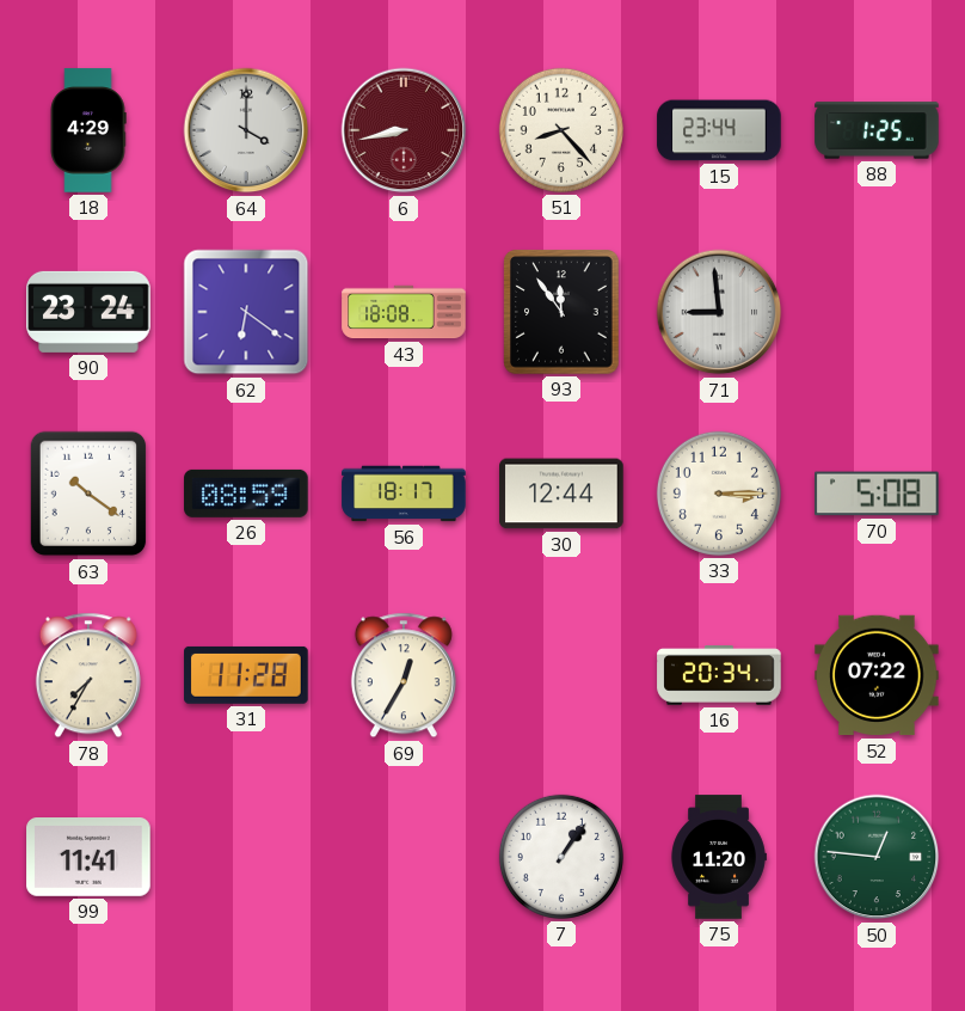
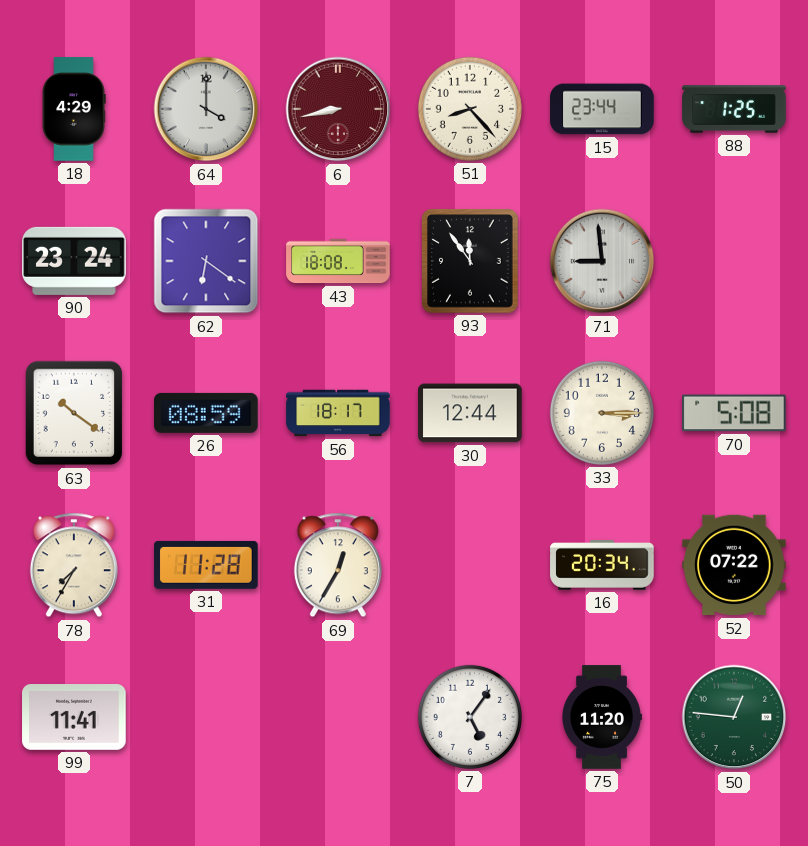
7: 1:06 -> 5:06 (470, 717)
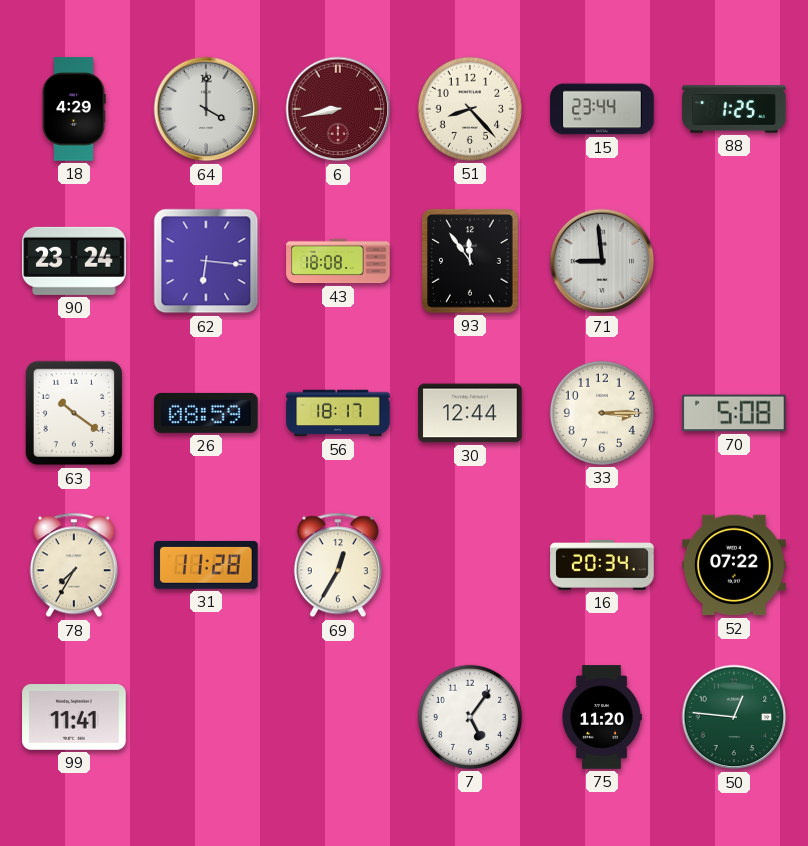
62: 6:21 -> 6:16 (206, 261)
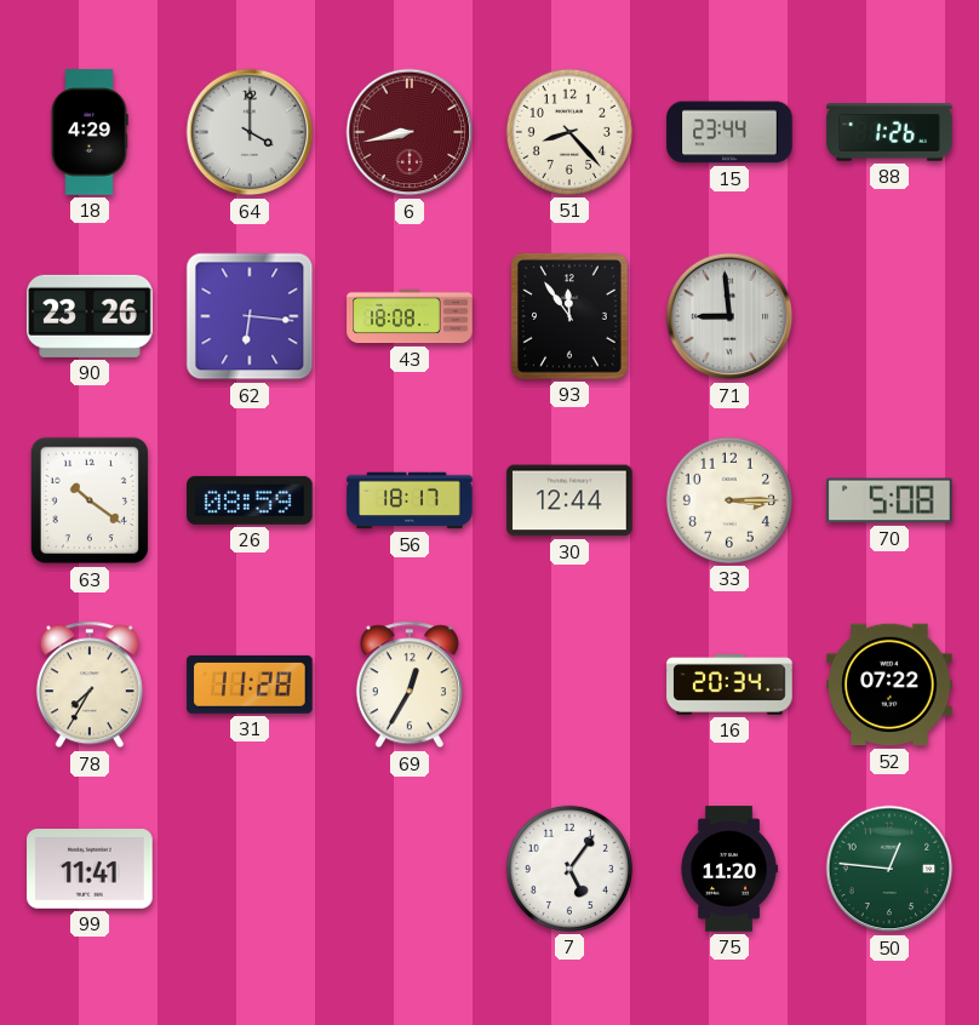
88: 1:25 -> 1:26 (889, 132)
90: 23:24 -> 23:26 (90, 316)
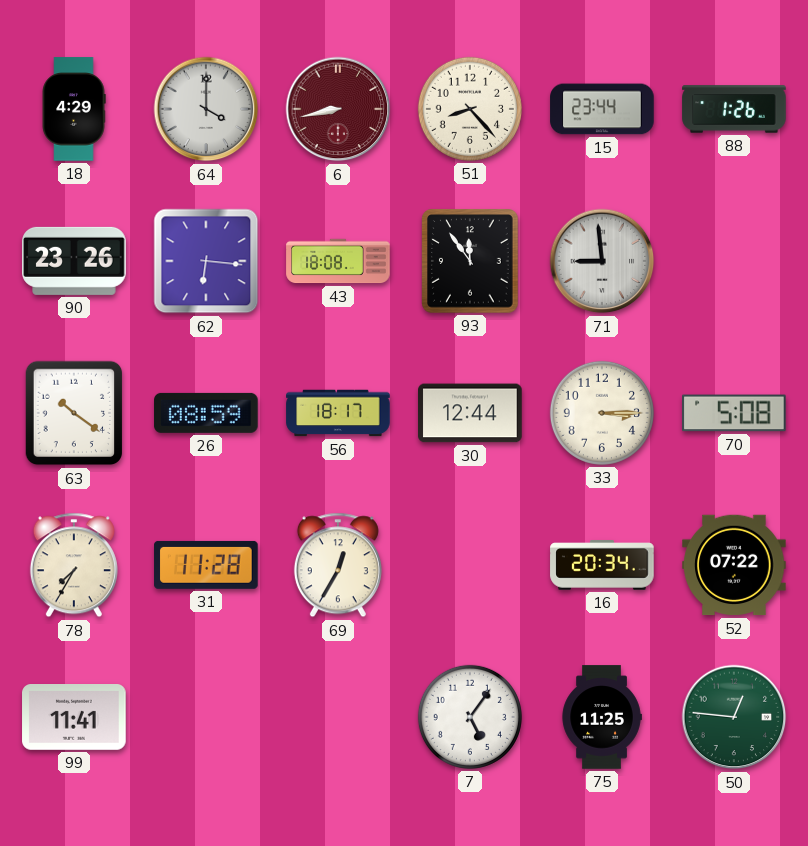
75: 11:20 -> 11:25 (602, 717)
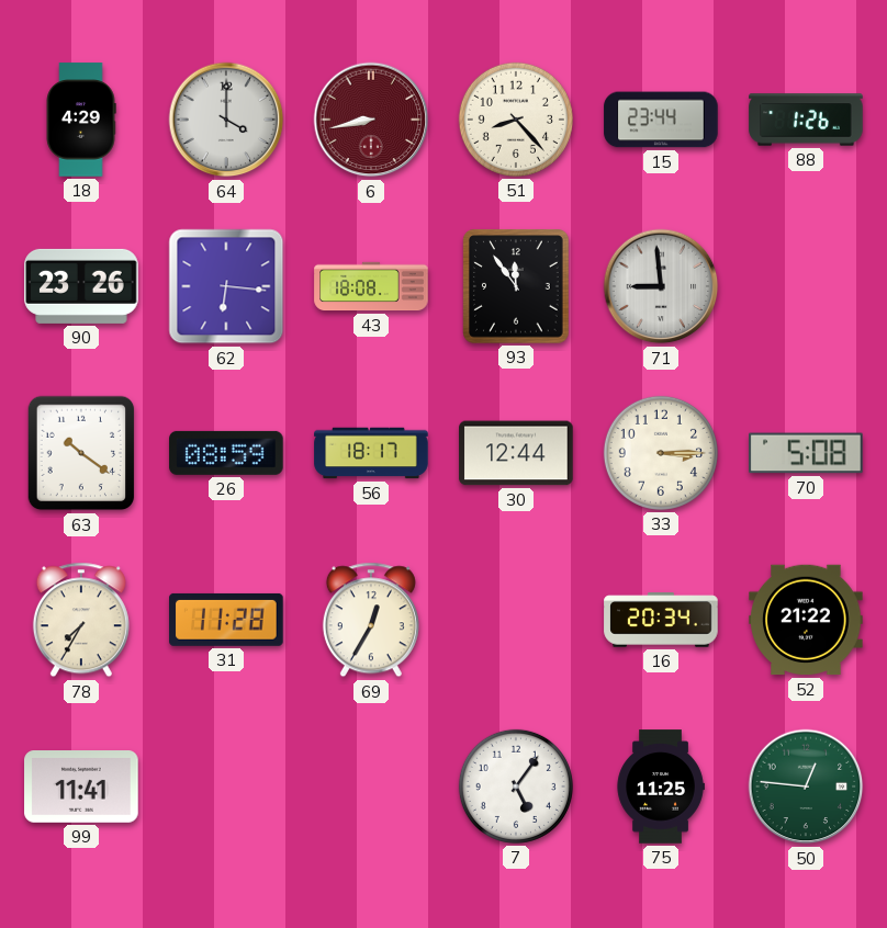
52: 07:22 -> 21:22 (806, 620)
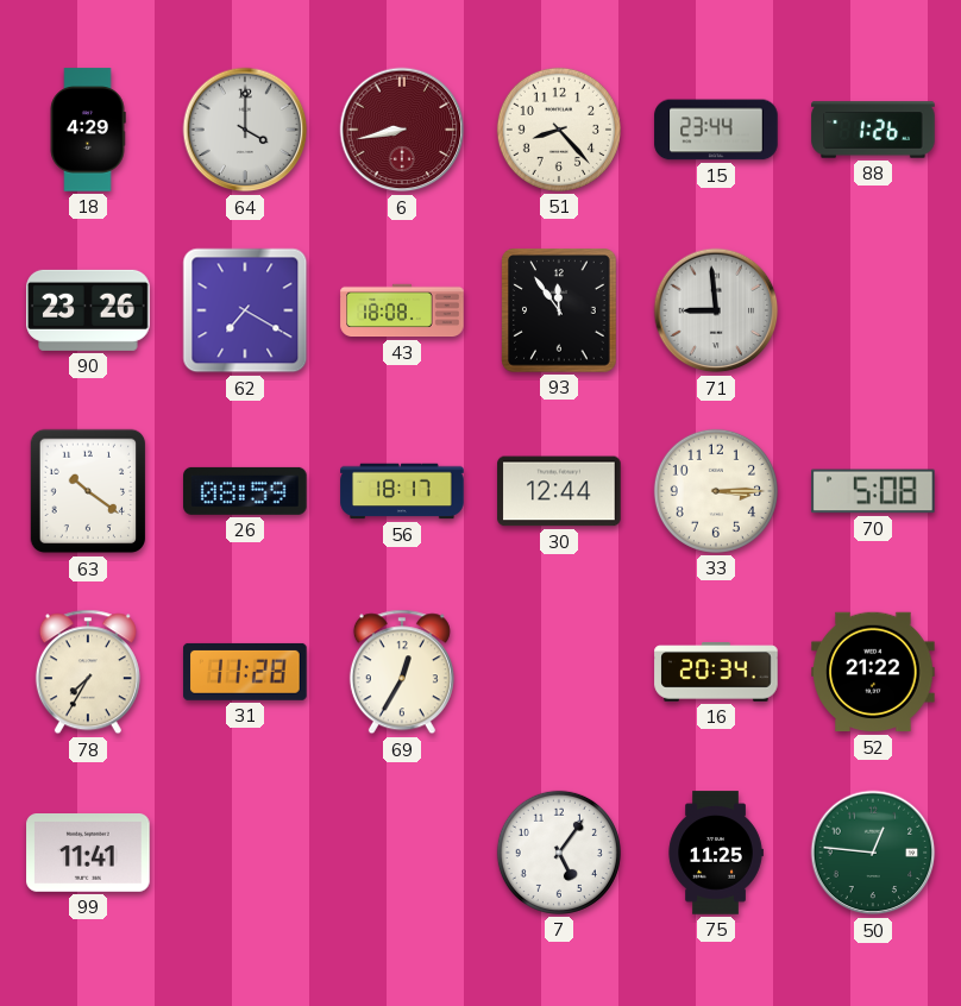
62: 6:16 -> 7:20 (245, 310)
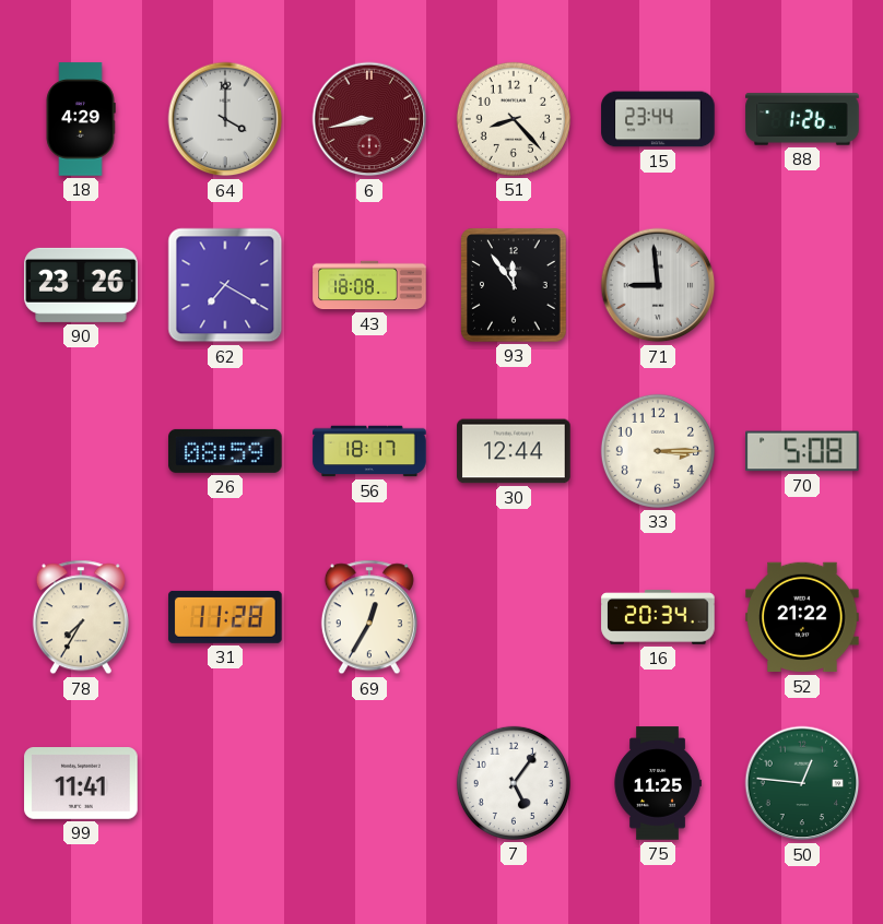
63: 10:21 -> none (88, 491)
